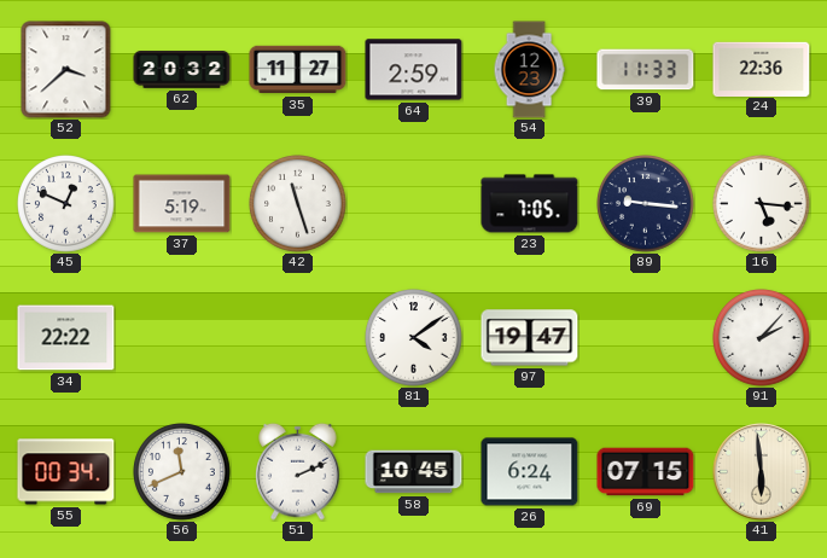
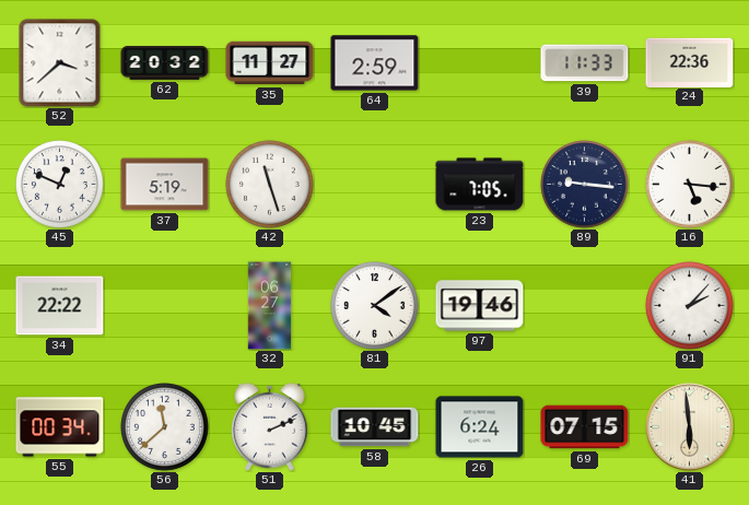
54: 12:23 -> none (529, 70)
32: none -> 06:27 (270, 306)
97: 19:47 -> 19:46 (480, 306)
56: 11:41 -> 11:38 (165, 427)
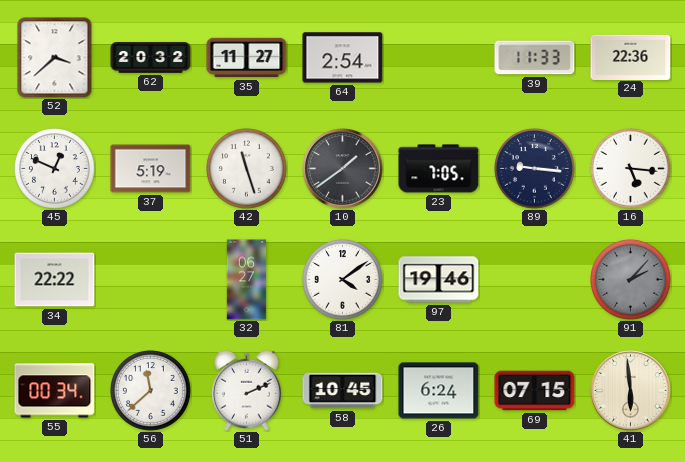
64: 2:59 -> 2:54 (343, 58)
10: none -> 1:39 (343, 169)
91 dial: white -> grey (631, 280)
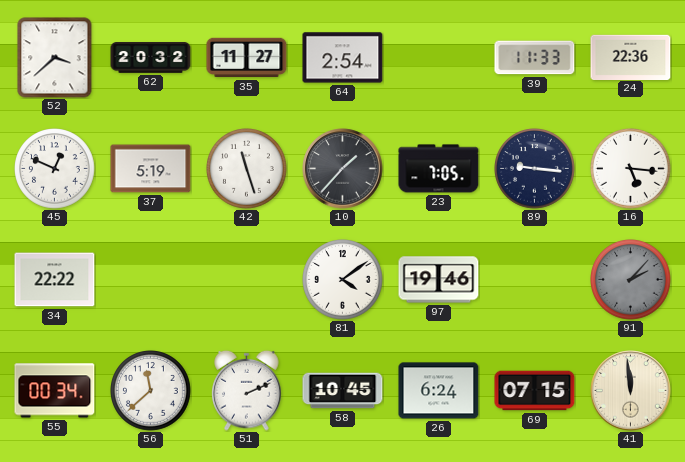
10: 1:39 -> 1:37 (343, 169)
32: 06:27 -> none (247, 280)
41: 5:59 -> 11:59 (631, 391)
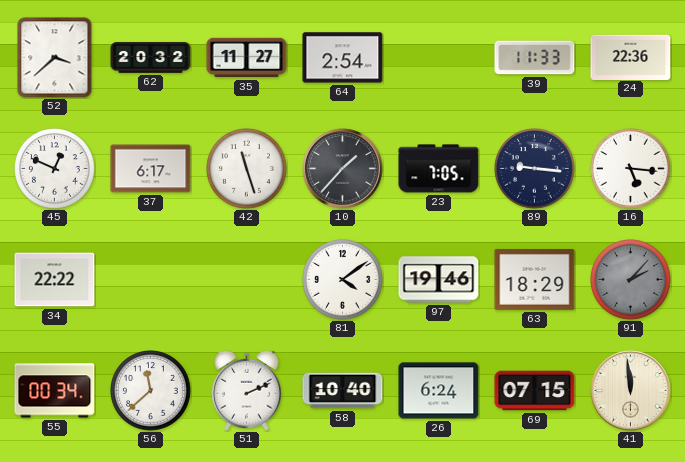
37: 5:19 -> 6:17 (151, 169)
63: none -> 18:29 (535, 279)
58: 10:45 -> 10:40 (343, 391)
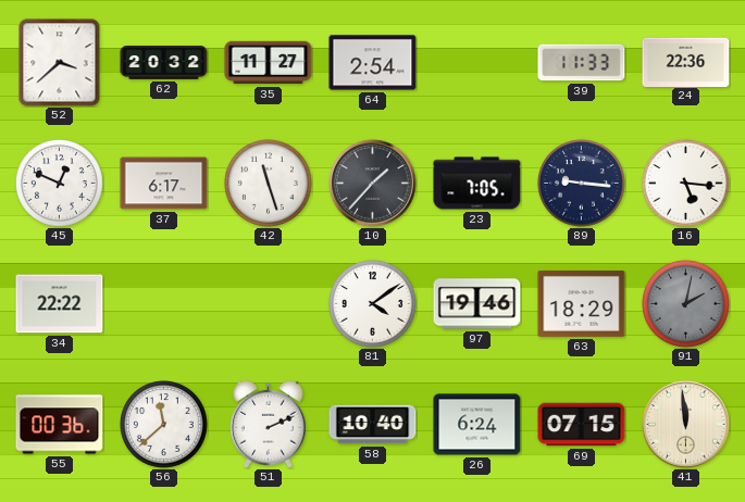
91: 2:07 -> 2:02 (686, 304)
55: 00:34 -> 00:36 (60, 425)
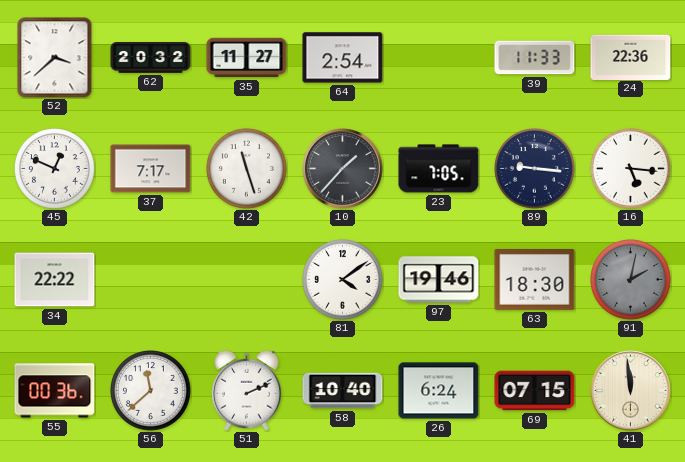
37: 6:17 -> 7:17 (151, 169)
63: 18:29 -> 18:30 (535, 279)
